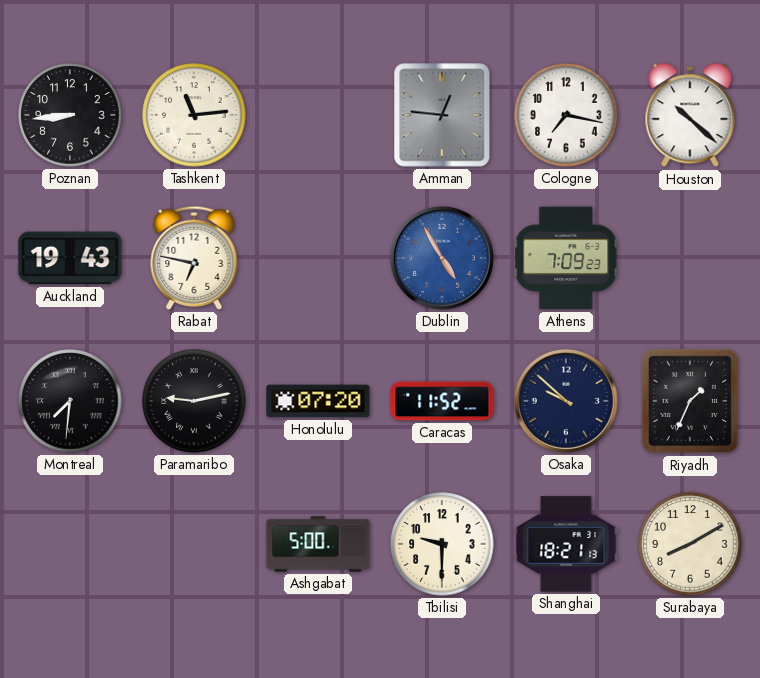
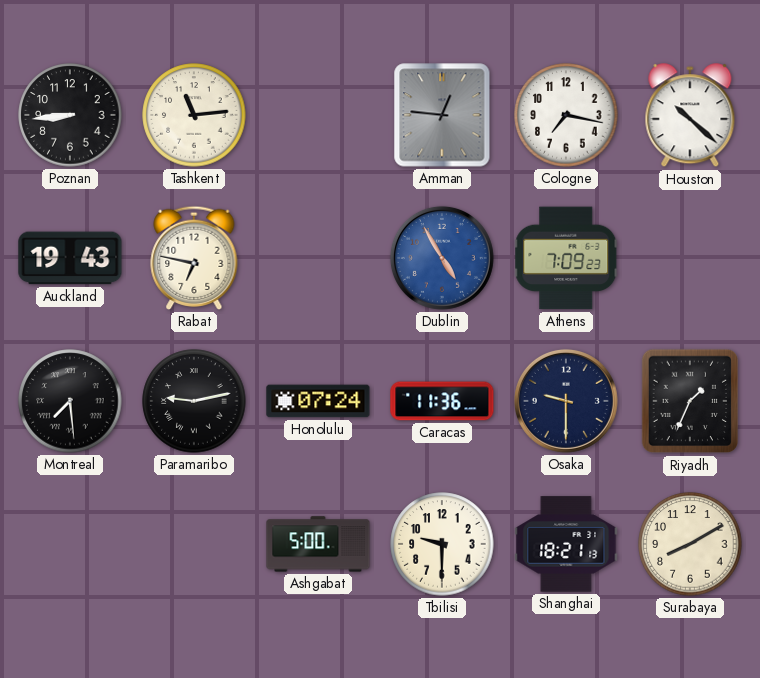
Montreal: 7:31 -> 7:29 (70, 401)
Honolulu: 07:20 -> 07:24 (318, 401)
Caracas: 11:52 -> 11:36 (442, 401)
Osaka: 9:52 -> 9:30 (566, 401)
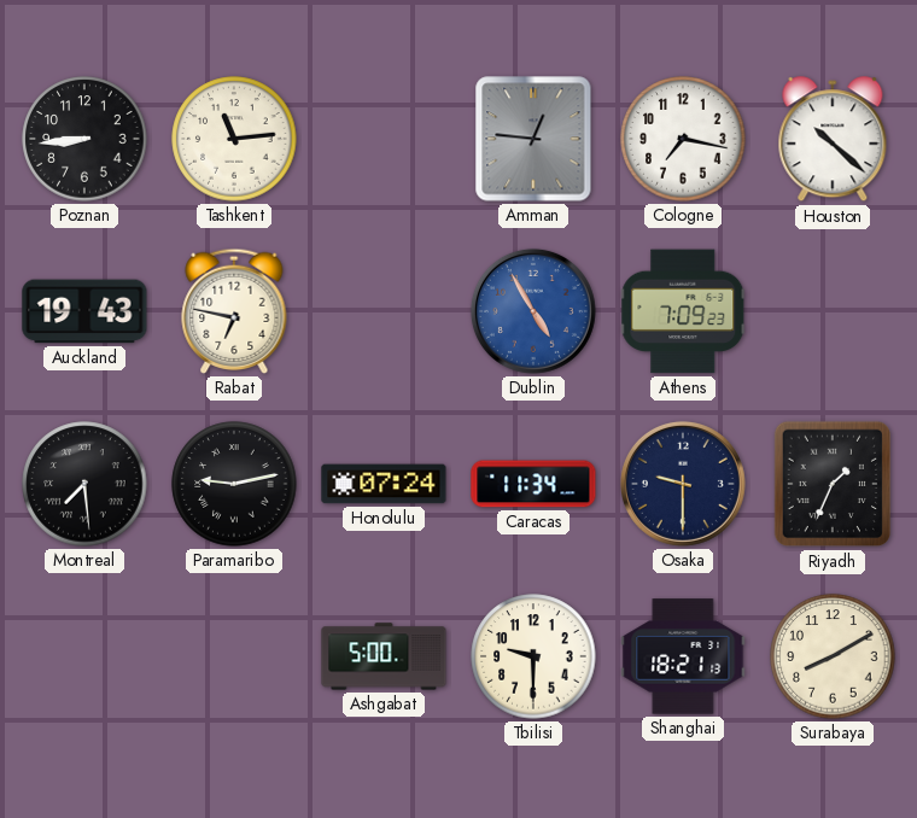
Caracas: 11:36 -> 11:34 (533, 484)
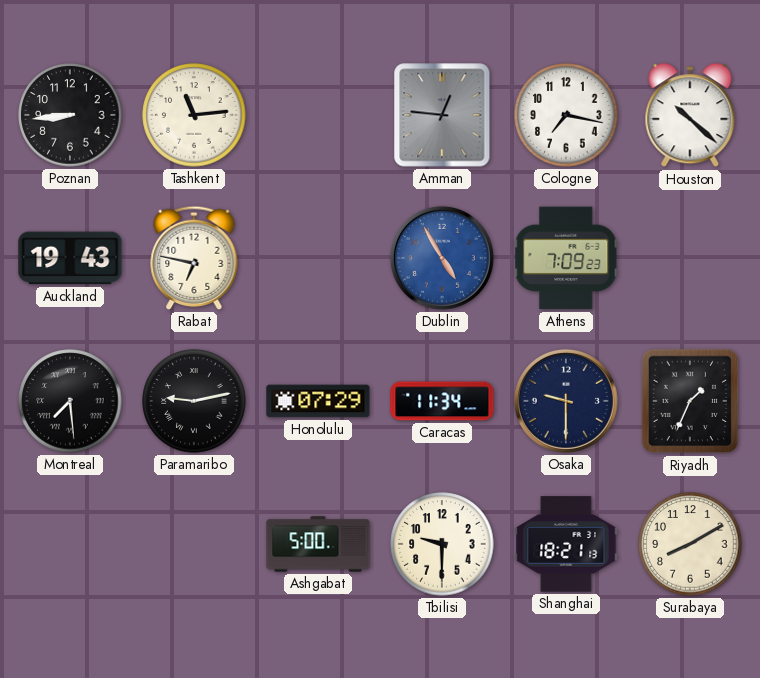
Honolulu: 07:24 -> 07:29 (318, 401)
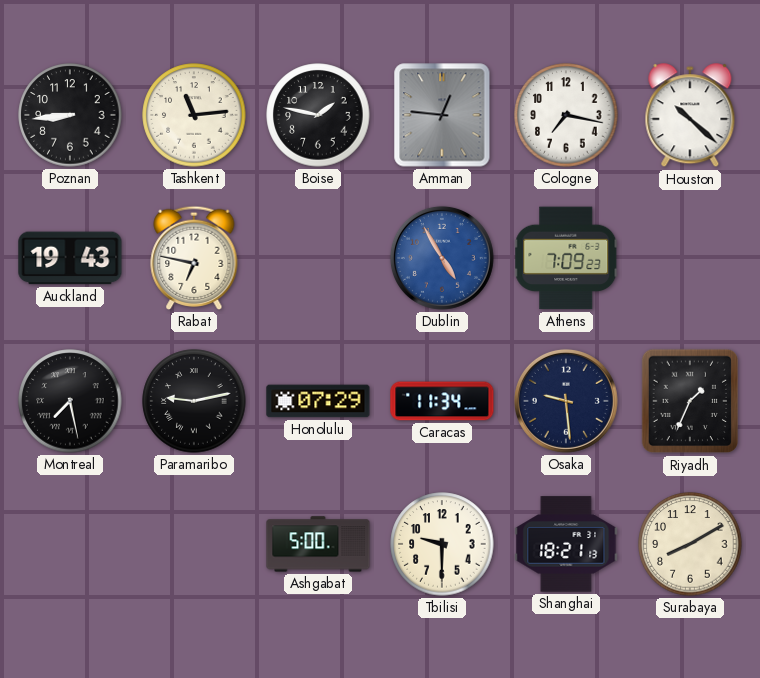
Boise: none -> 1:47 (318, 115)
Montreal: 7:29 -> 7:28 (70, 401)
Osaka: 9:30 -> 9:29 (566, 401)
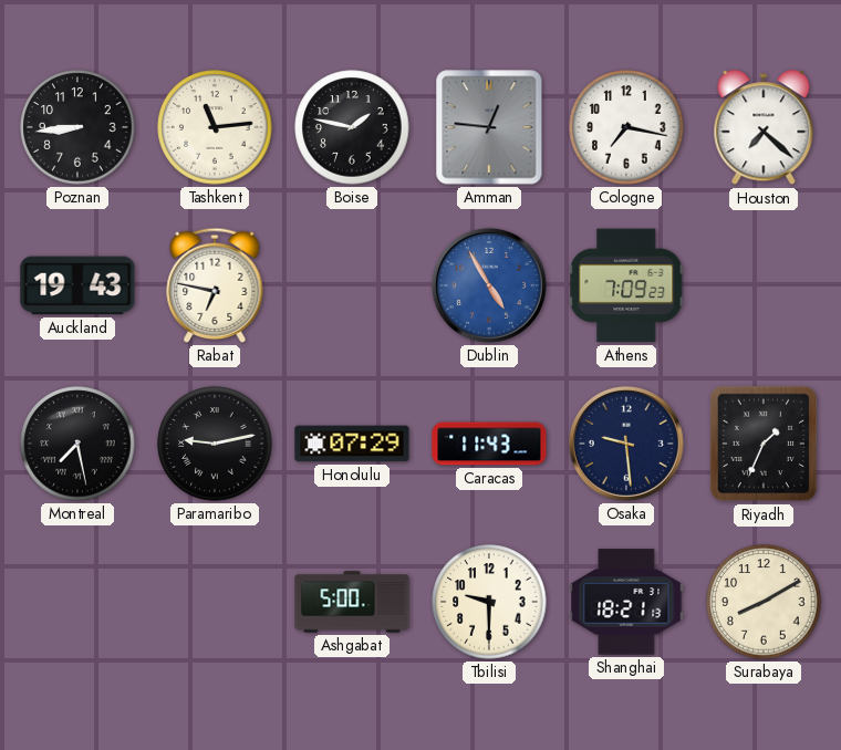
Houston: 10:22 -> 7:22 (764, 128)
Caracas: 11:34 -> 11:43 (489, 444)
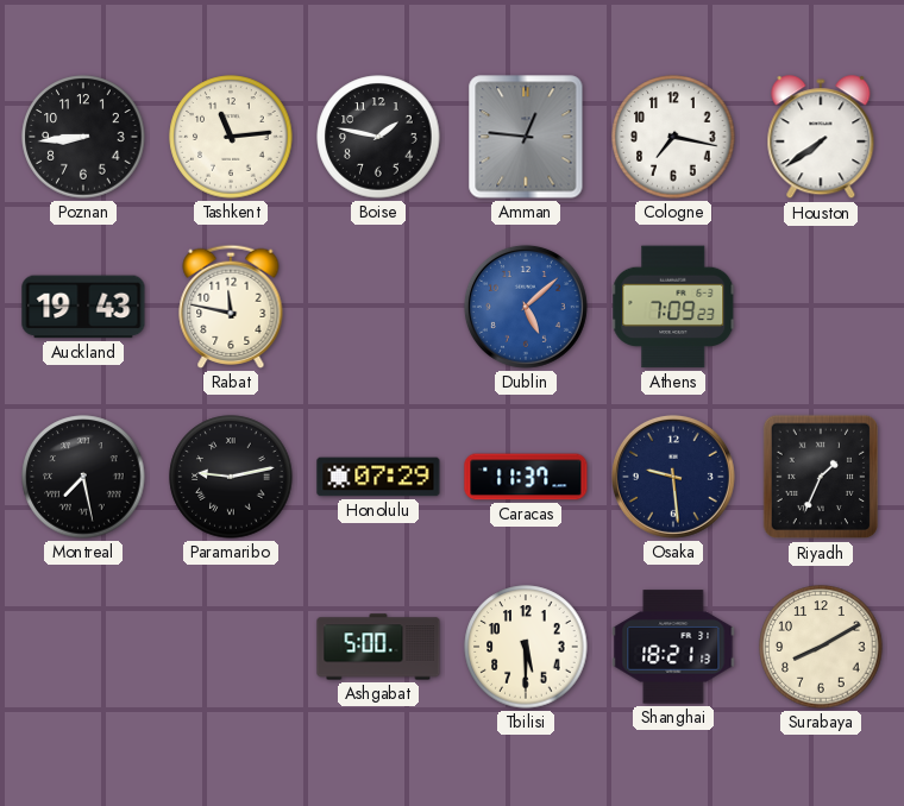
Houston: 7:22 -> 7:39 (821, 138)
Rabat: 6:47 -> 11:47 (231, 307)
Dublin: 4:55 -> 5:08 (526, 307)
Caracas: 11:43 -> 11:37 (526, 477)
Tbilisi: 9:30 -> 5:30 (526, 647)
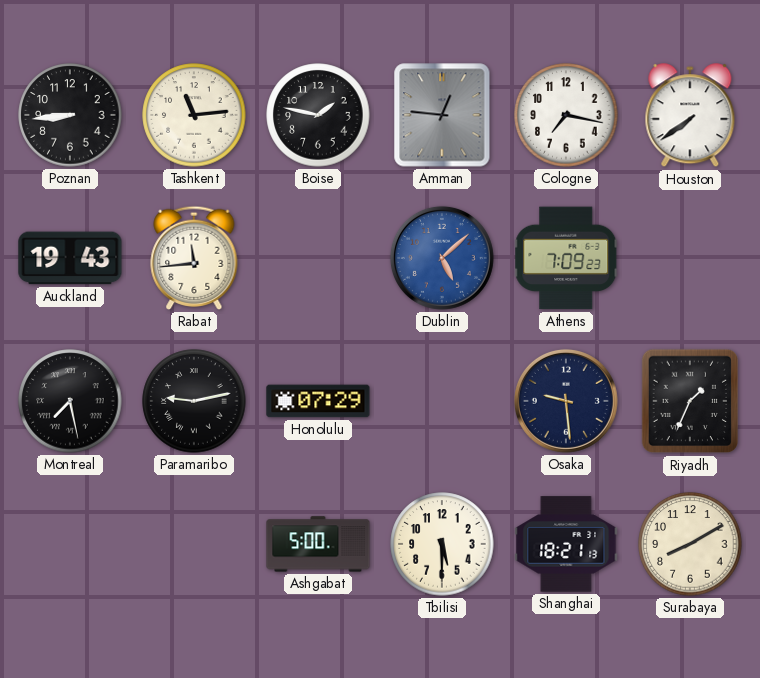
Rabat: 11:47 -> 11:44 (194, 258)
Caracas: 11:37 -> none (526, 477)
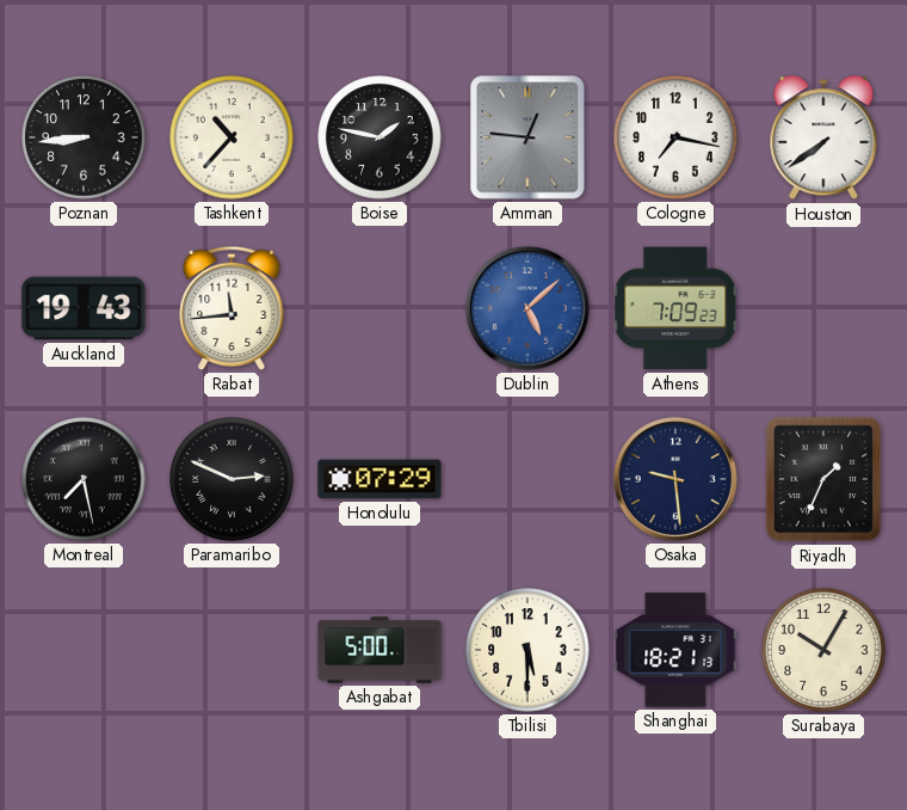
Tashkent: 11:14 -> 10:37 (232, 137)
Paramaribo: 9:13 -> 2:49 (232, 479)
Surabaya: 8:10 -> 10:05 (823, 650)
